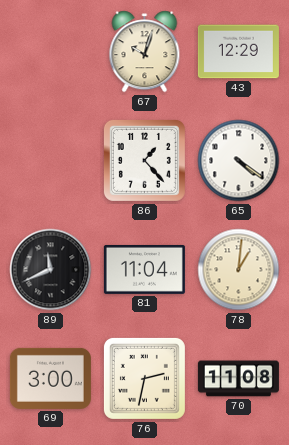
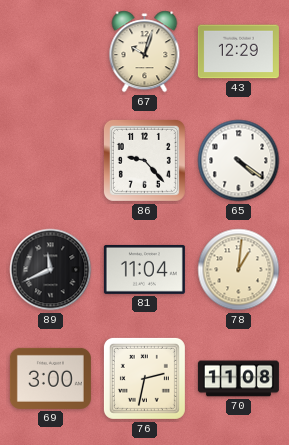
86: 1:23 -> 9:23 (144, 160)
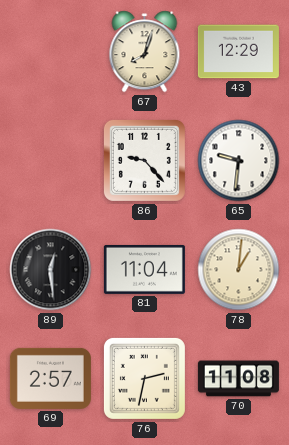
67: 10:03 -> 8:03 (145, 52)
65: 4:21 -> 9:31 (239, 161)
89: 11:41 -> 12:29 (51, 270)
69: 3:00 -> 2:57 (50, 378)
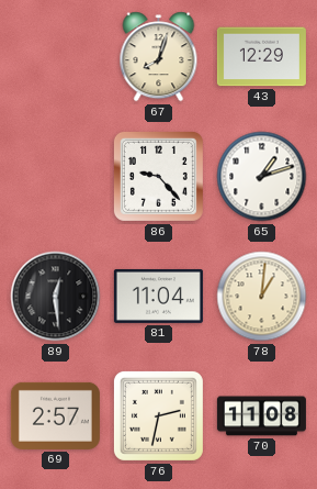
65: 9:31 -> 1:12 (262, 177)
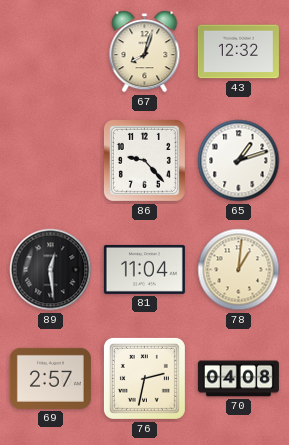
43: 12:29 -> 12:32 (238, 52)
70: 11:08 -> 04:08 (238, 379)
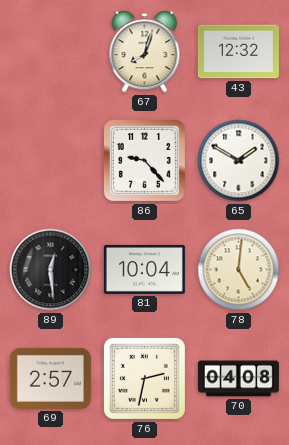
65: 1:12 -> 1:50 (239, 161)
81: 11:04 -> 10:04 (144, 269)
78: 1:01 -> 5:01 (239, 270)
